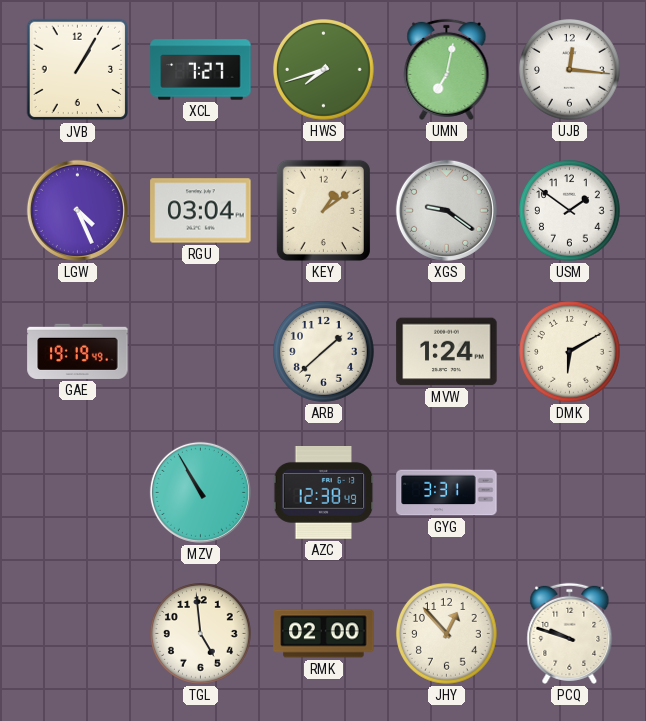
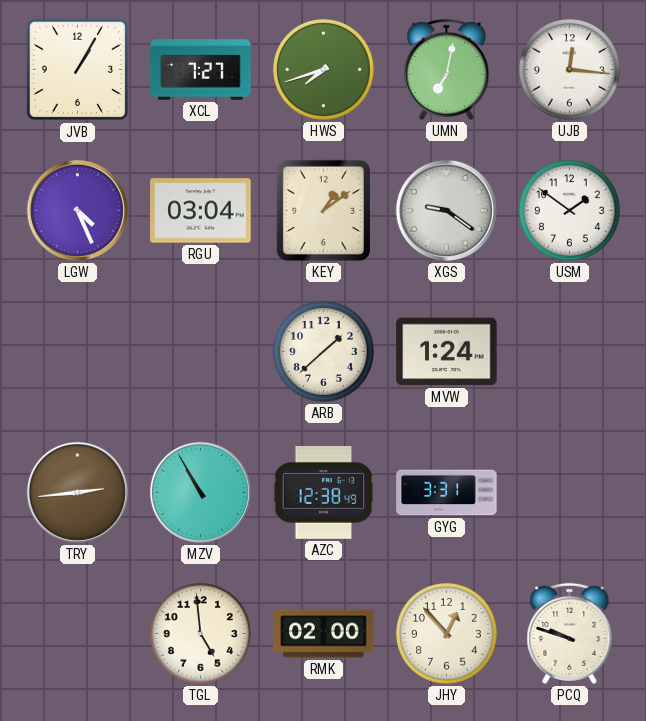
GAE: 19:19 -> none (78, 351)
DMK: 6:10 -> none (570, 352)
TRY: none -> 2:44 (77, 492)
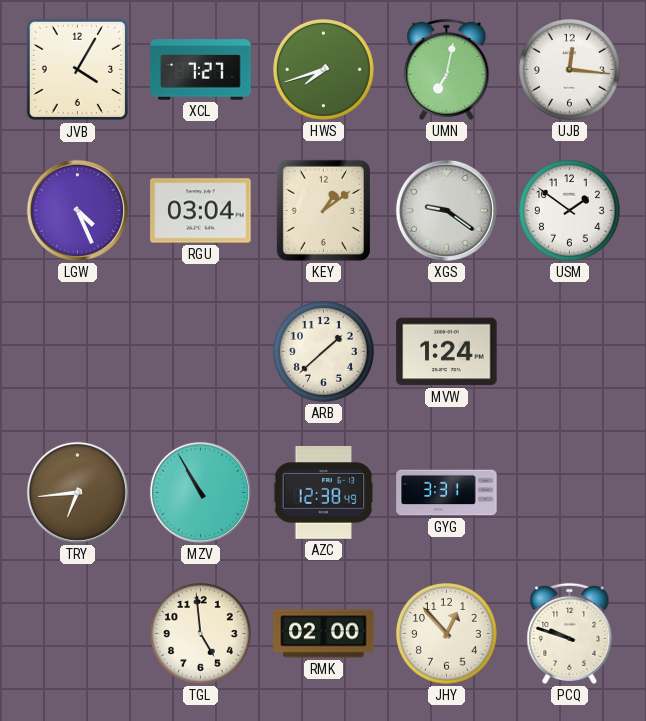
JVB: 1:05 -> 4:05 (78, 70)
TRY: 2:44 -> 6:44 (77, 492)
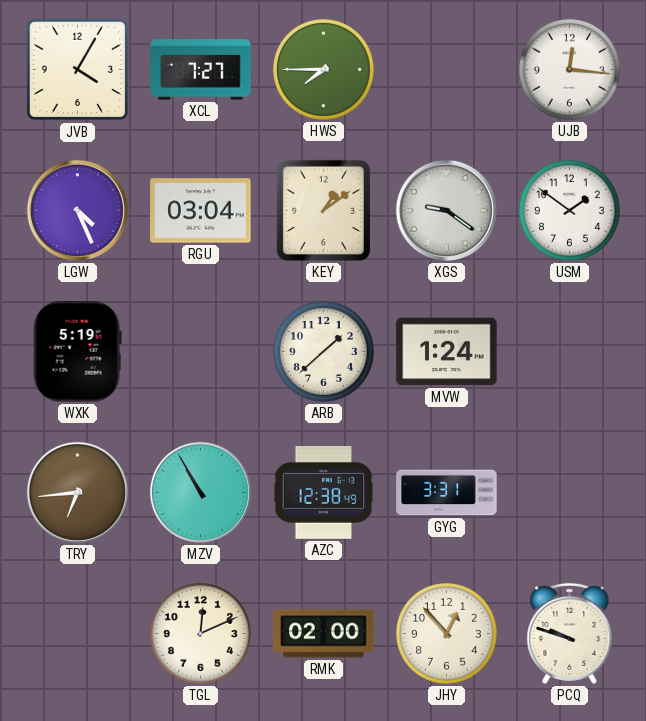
HWS: 7:42 -> 7:45 (324, 70)
UMN: 7:02 -> none (447, 69)
WXK: none -> 5:19 (77, 352)
TGL: 4:59 -> 12:11 (201, 634)
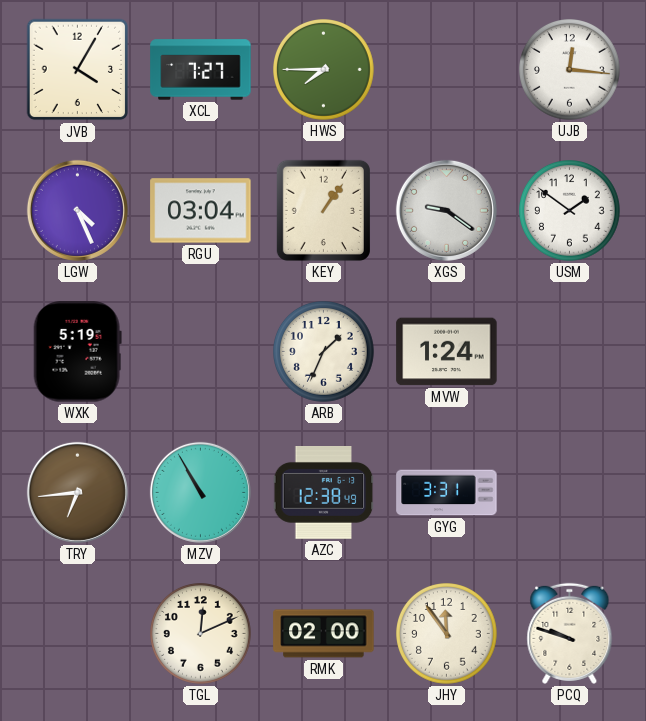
KEY: 1:09 -> 1:06 (323, 210)
ARB: 1:38 -> 1:34 (324, 352)
JHY: 12:53 -> 11:54 (447, 634)
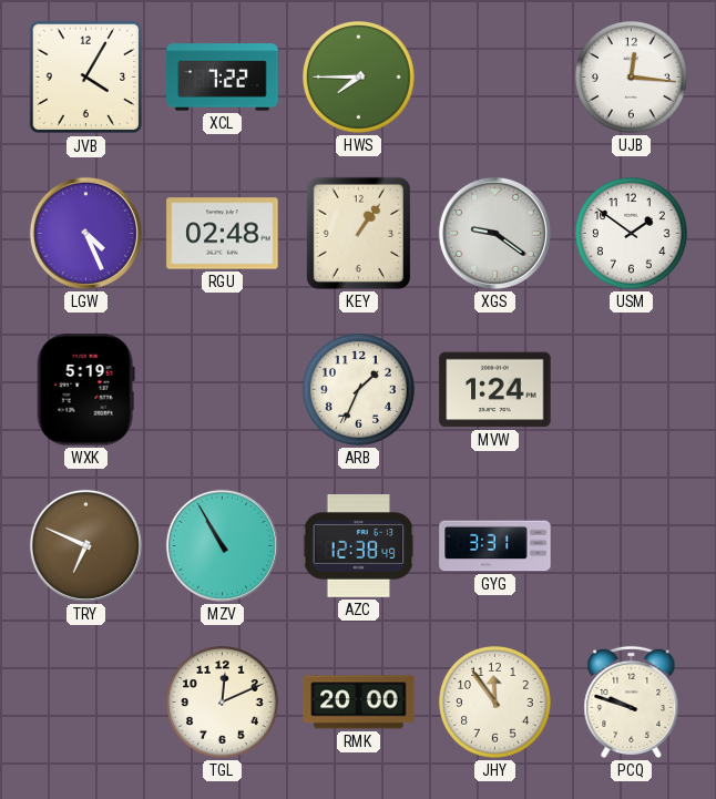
XCL: 7:27 -> 7:22 (223, 78)
RGU: 03:04 -> 02:48 (223, 234)
TRY: 6:44 -> 6:49 (85, 545)
RMK: 02:00 -> 20:00 (359, 703)
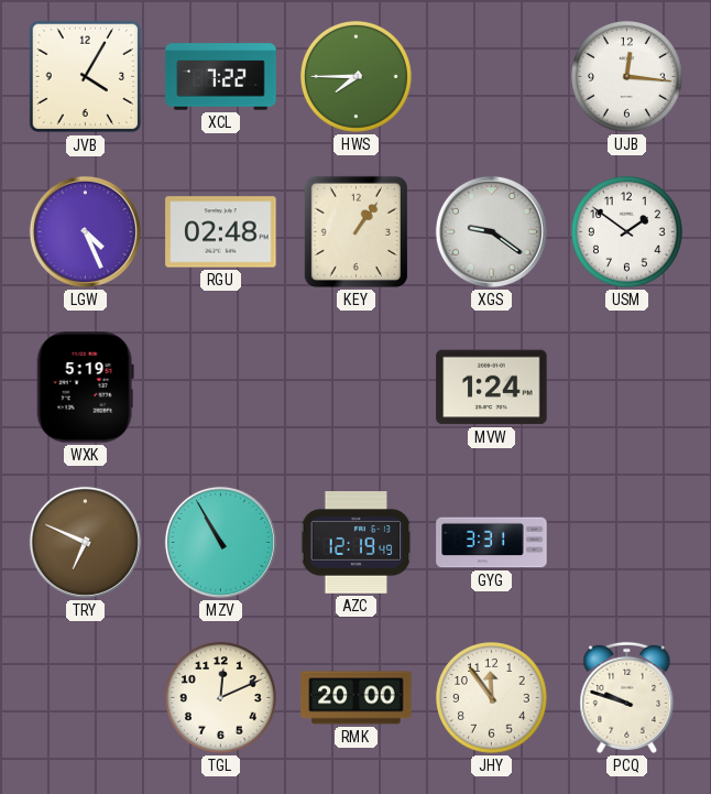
ARB: 1:34 -> none (359, 390)
AZC: 12:38 -> 12:19 (357, 543)
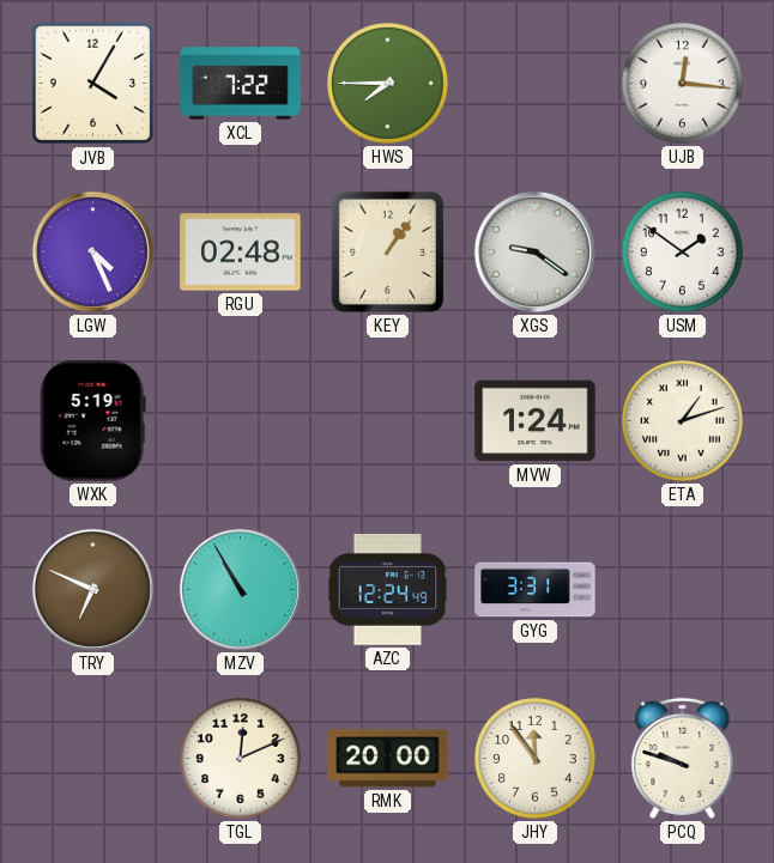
ETA: none -> 1:12 (683, 421)
AZC: 12:19 -> 12:24 (388, 590)
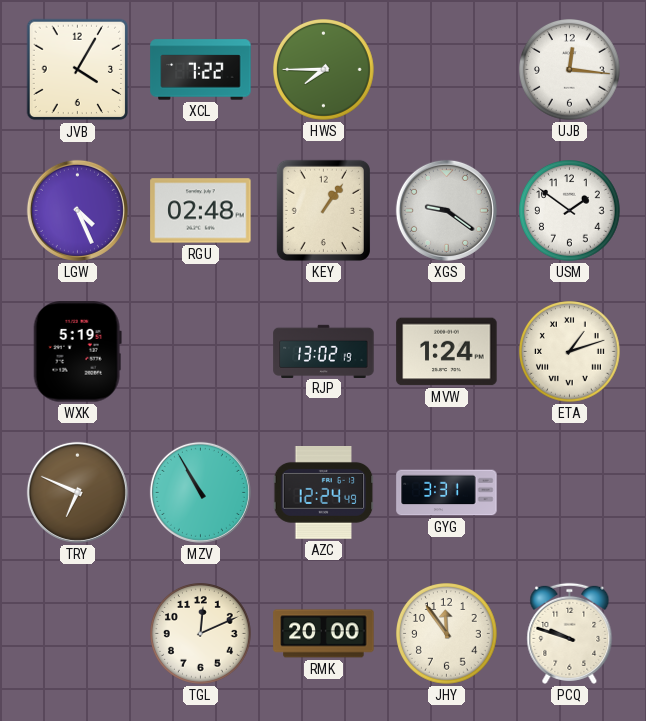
RJP: none -> 13:02 (324, 351)
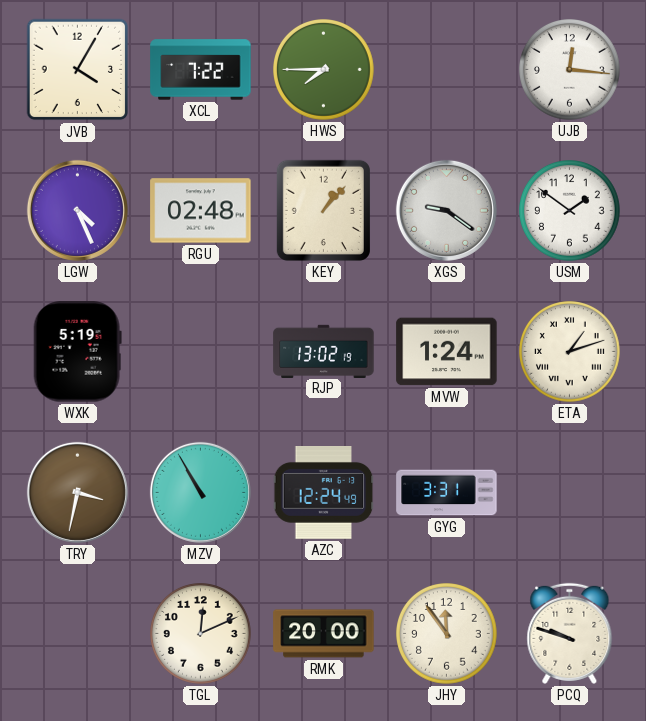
KEY: 1:06 -> 1:07 (323, 210)
TRY: 6:49 -> 3:32 (77, 492)
